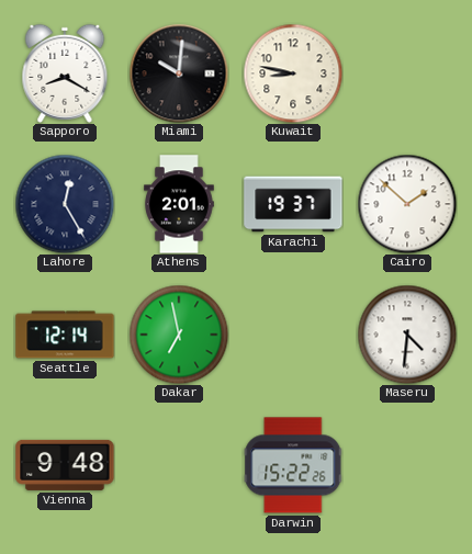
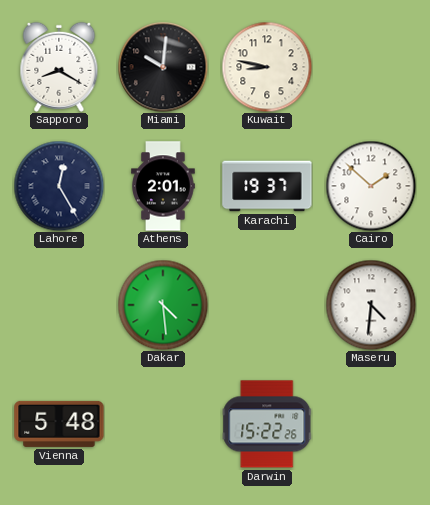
Seattle: 12:14 -> none (65, 335)
Dakar: 6:58 -> 4:29 (163, 305)
Vienna: 9:48 -> 5:48 (59, 424)
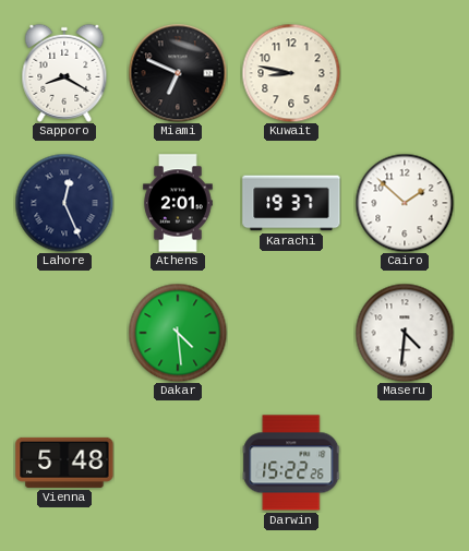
Miami: 10:01 -> 6:49 (178, 73)
Lahore: 12:25 -> 12:26 (64, 203)
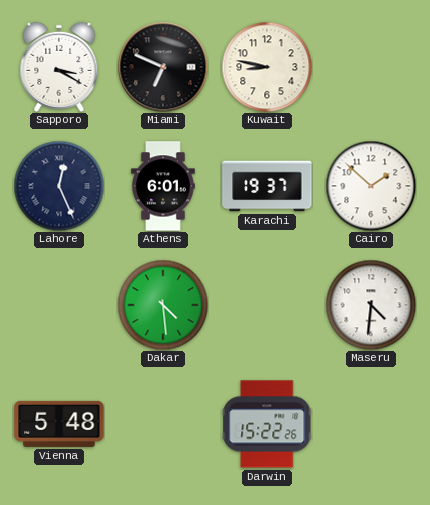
Sapporo: 8:20 -> 3:20 (59, 67)
Athens: 2:01 -> 6:01 (163, 186)
